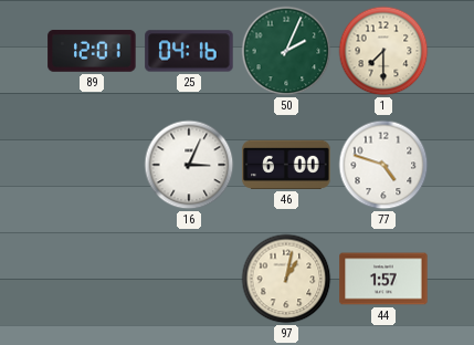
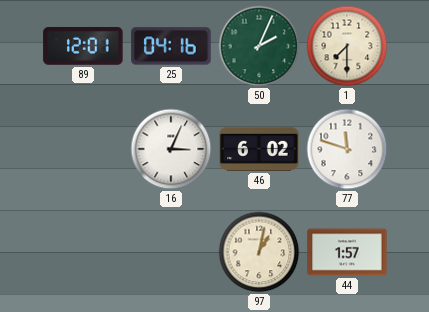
46: 6:00 -> 6:02 (259, 149)
77: 4:48 -> 11:48 (347, 149)
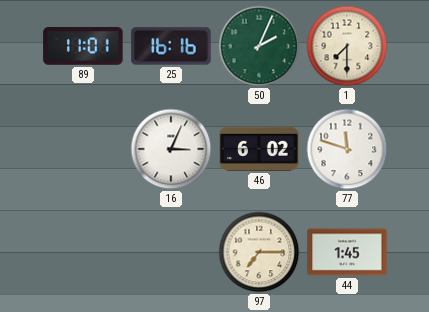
89: 12:01 -> 11:01 (83, 46)
25: 04:16 -> 16:16 (171, 46)
97: 1:02 -> 7:15 (259, 252)
44: 1:57 -> 1:45 (347, 252)
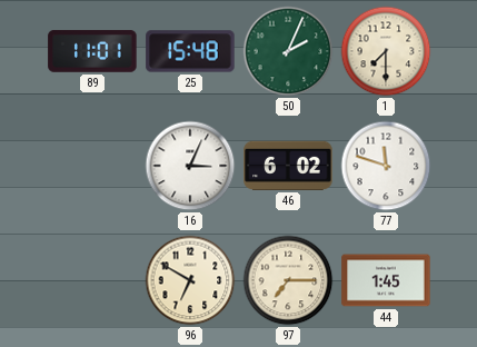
25: 16:16 -> 15:48 (190, 51)
96: none -> 6:50 (190, 280)
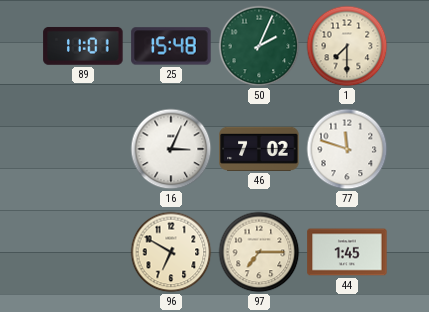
46: 6:02 -> 7:02 (259, 149)
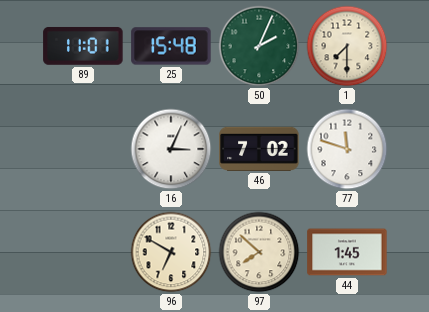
97: 7:15 -> 7:52 (259, 252)
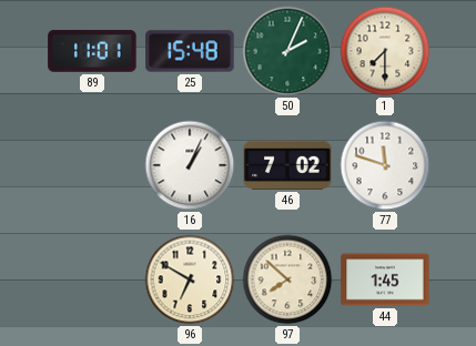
16: 3:04 -> 1:04 (190, 165)
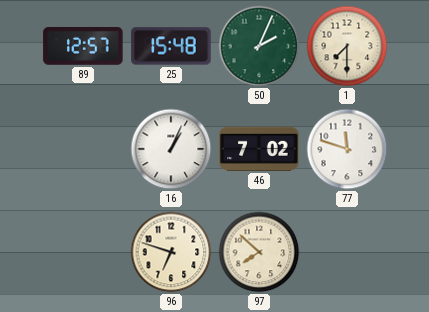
89: 11:01 -> 12:57 (83, 46)
96: 6:50 -> 6:48 (171, 252)
44: 1:45 -> none (385, 279)
